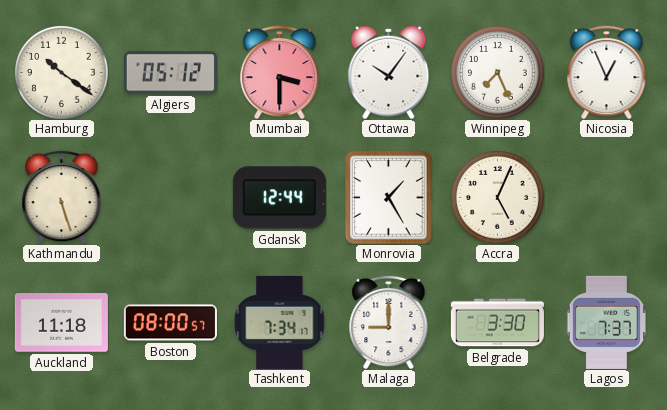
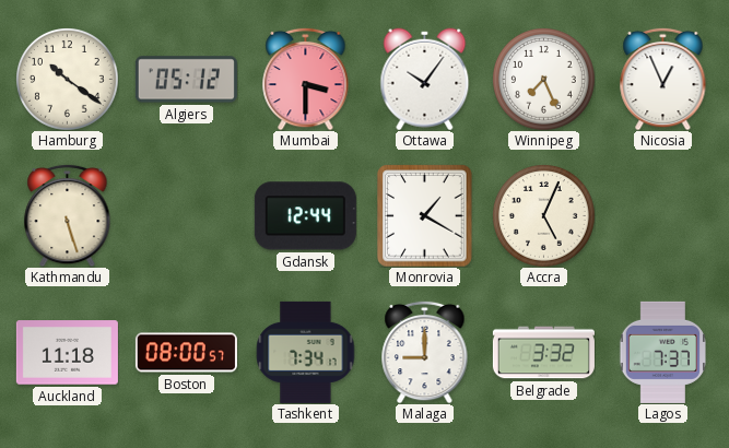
Monrovia: 1:25 -> 1:20 (425, 215)
Belgrade: 3:30 -> 3:32 (543, 353)
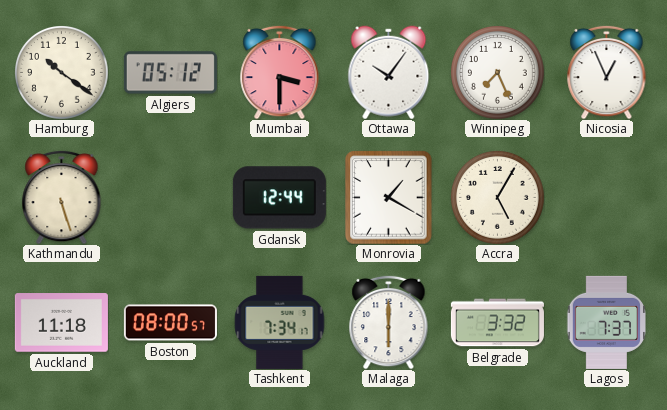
Accra: 5:04 -> 5:05 (498, 198)
Malaga: 9:00 -> 6:00 (389, 322)
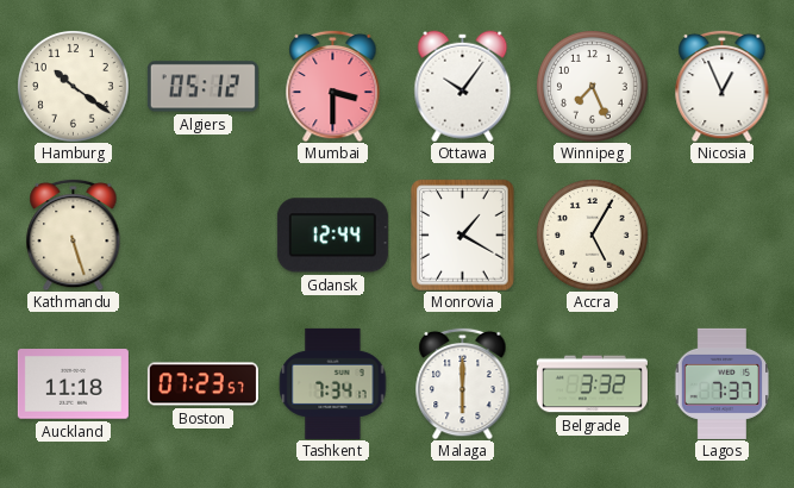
Boston: 08:00 -> 07:23 (202, 384)
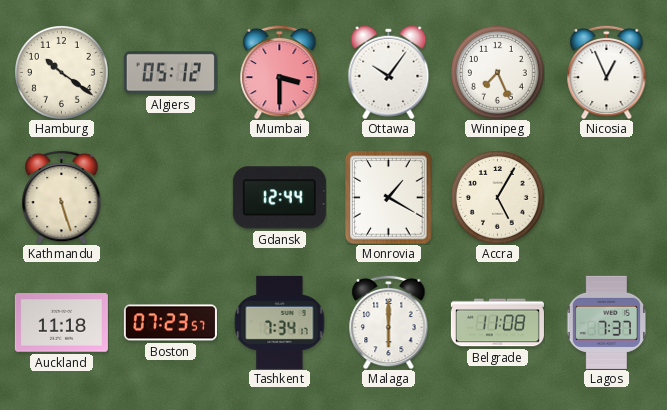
Belgrade: 3:32 -> 11:08 (497, 323)
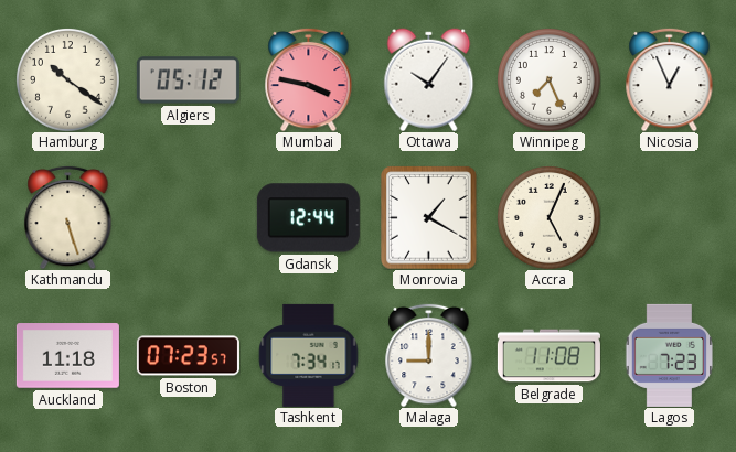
Mumbai: 3:30 -> 3:47 (309, 79)
Accra: 5:05 -> 5:04 (550, 218)
Malaga: 6:00 -> 9:00 (429, 355)
Lagos: 7:37 -> 7:23 (670, 355)
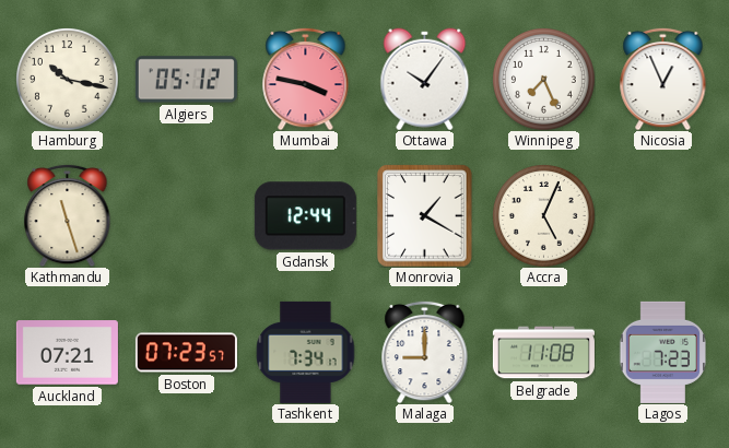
Hamburg: 10:21 -> 10:17 (68, 80)
Kathmandu: 5:27 -> 11:27 (68, 215)
Auckland: 11:18 -> 07:21 (67, 353)
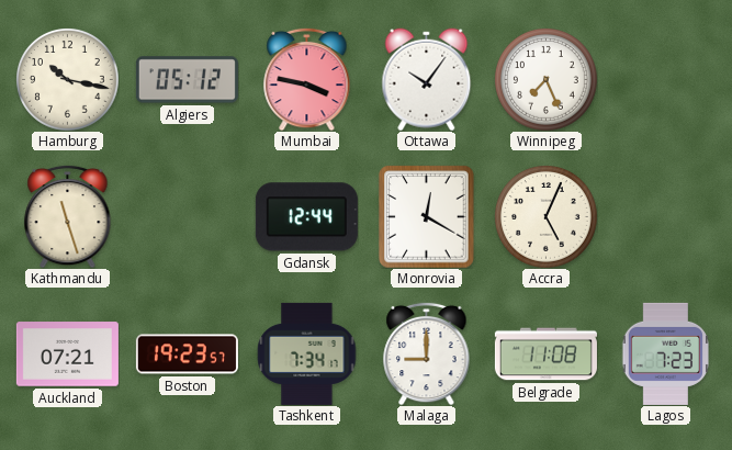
Nicosia: 12:56 -> none (663, 79)
Monrovia: 1:20 -> 12:20 (427, 216)
Boston: 07:23 -> 19:23 (187, 355)
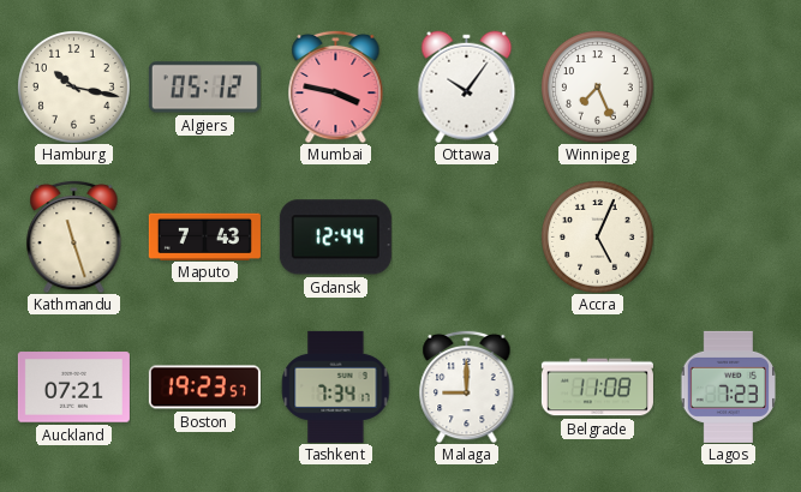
Maputo: none -> 7:43 (204, 236)
Monrovia: 12:20 -> none (427, 216)
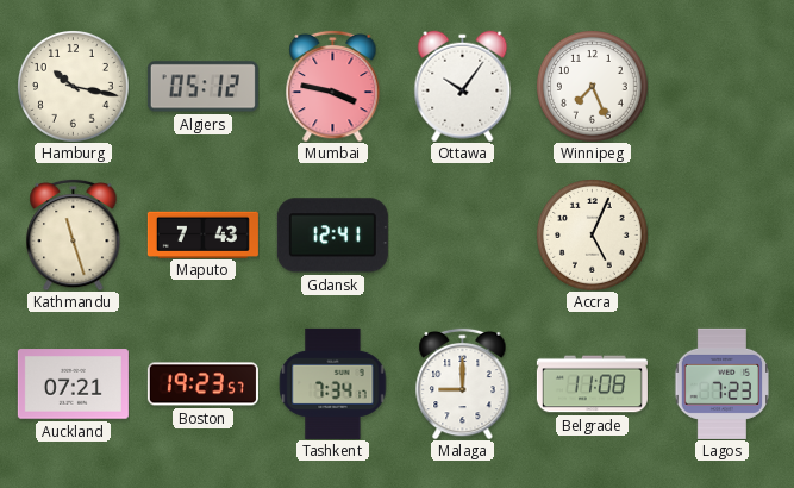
Gdansk: 12:44 -> 12:41 (332, 236)
